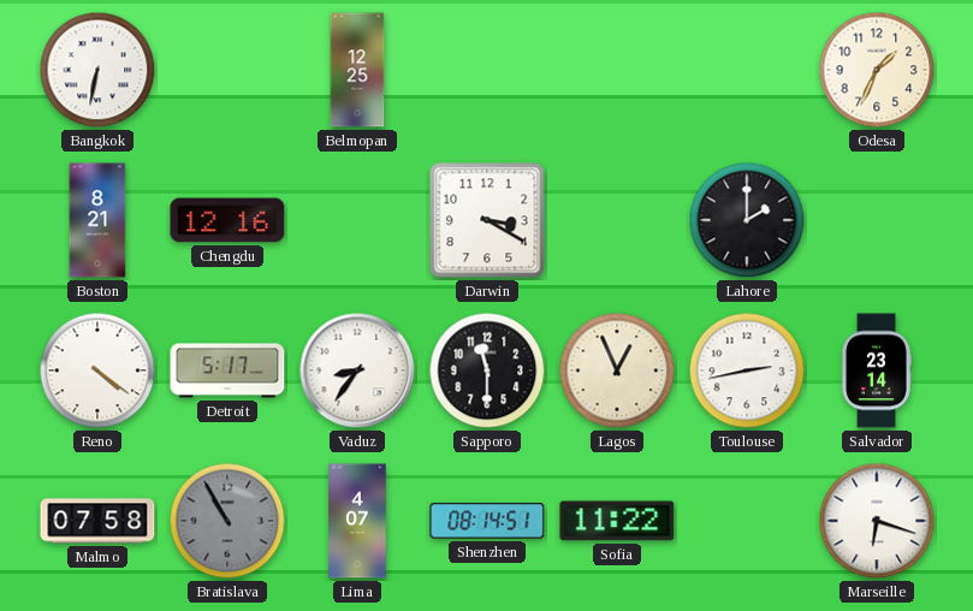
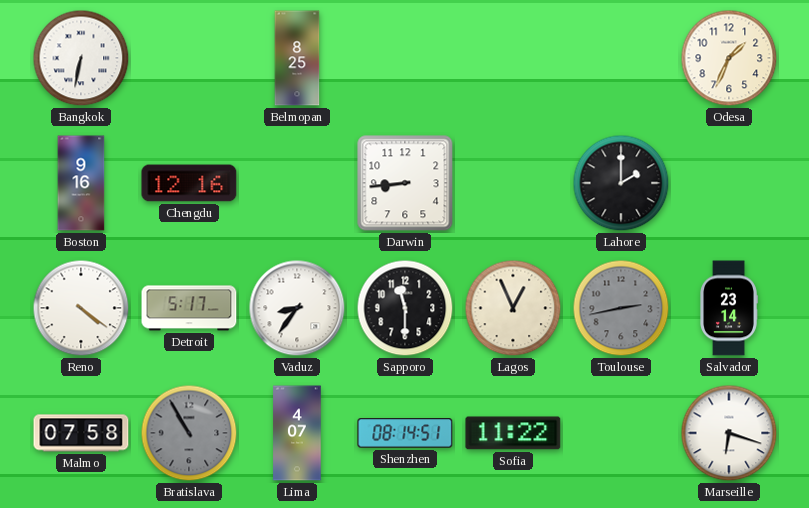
Belmopan: 12:25 -> 8:25 (297, 58)
Boston: 8:21 -> 9:16 (81, 183)
Darwin: 3:20 -> 8:44 (405, 183)
Toulouse dial: white -> grey (621, 308)
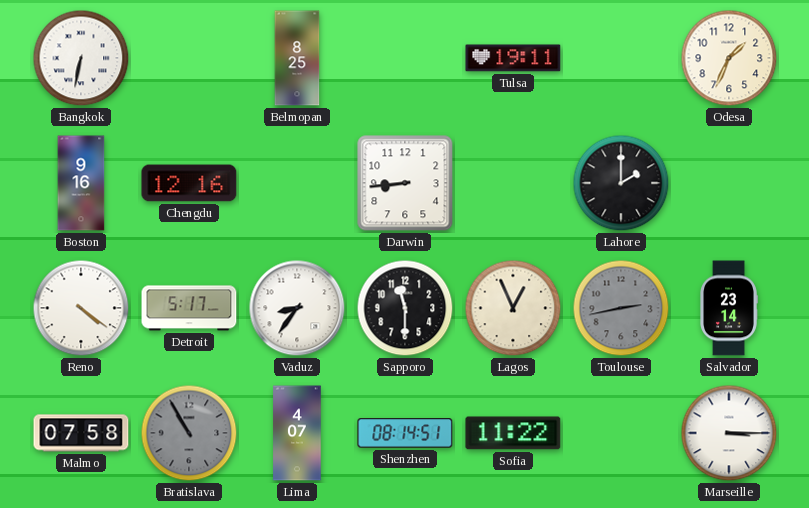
Tulsa: none -> 19:11 (513, 58)
Marseille: 6:18 -> 3:15 (729, 433)
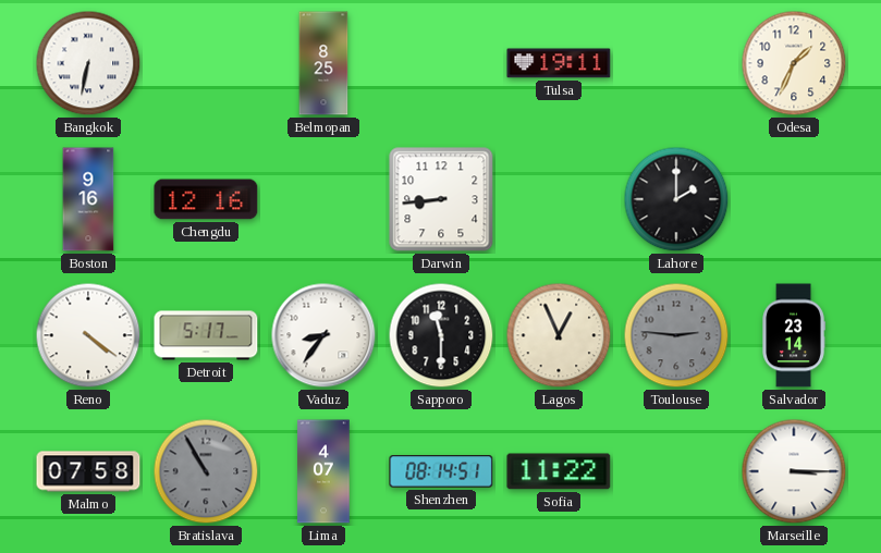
Toulouse: 2:43 -> 2:46 (676, 335)
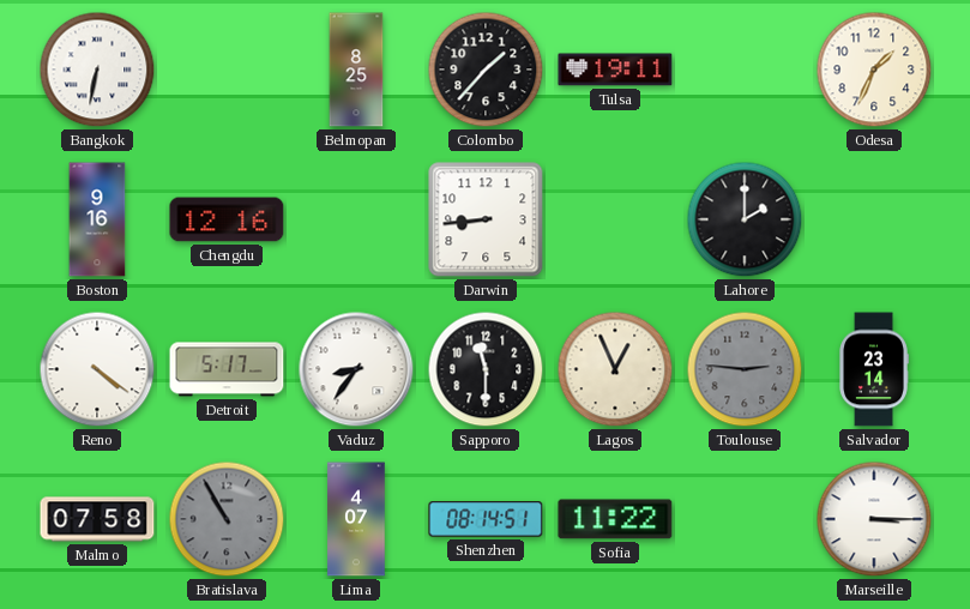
Colombo: none -> 1:37 (486, 70)
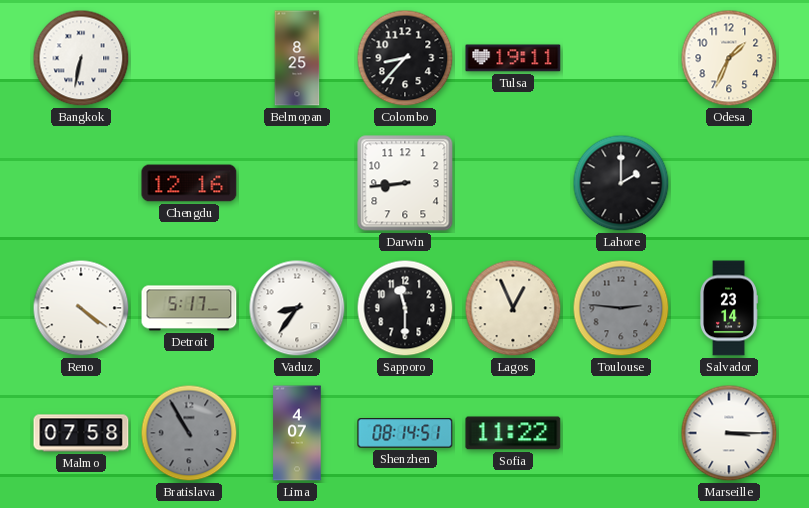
Colombo: 1:37 -> 8:37 (405, 58)
Boston: 9:16 -> none (97, 219)
